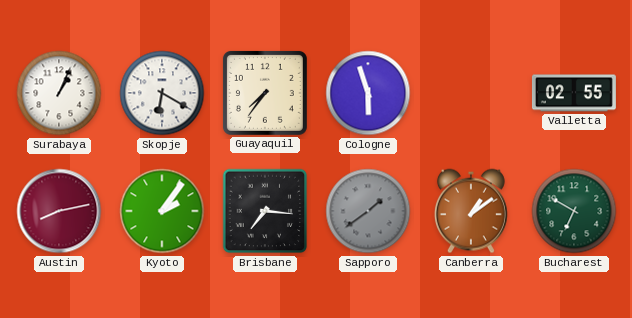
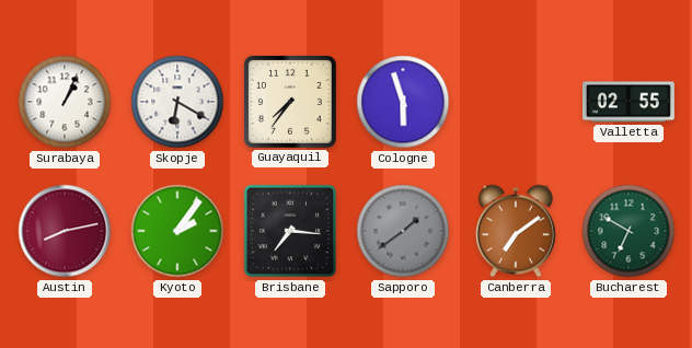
Canberra: 1:09 -> 7:09 (516, 231)
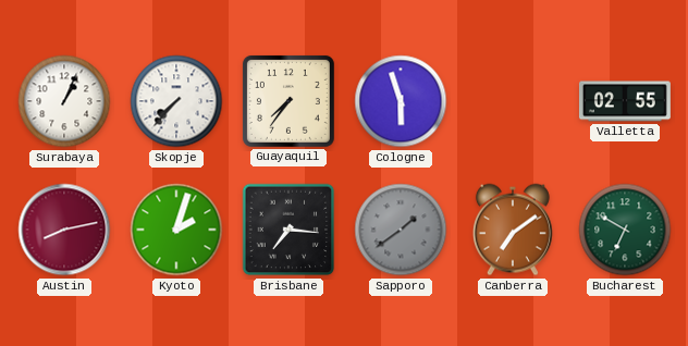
Skopje: 6:20 -> 7:37 (176, 101)
Kyoto: 2:06 -> 2:03 (176, 230)
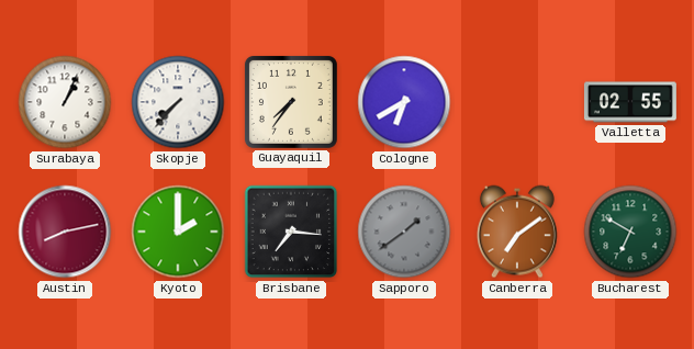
Cologne: 5:57 -> 6:40 (404, 102)
Kyoto: 2:03 -> 2:00 (178, 232)
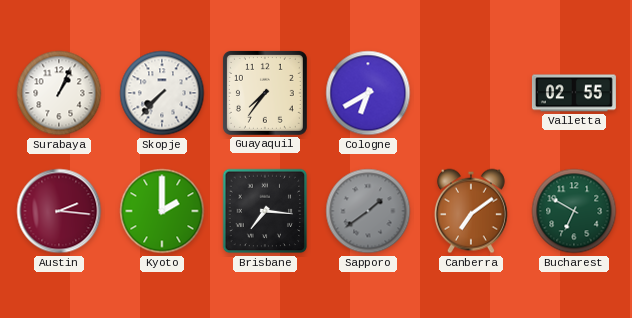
Austin: 8:13 -> 2:16 (59, 211)
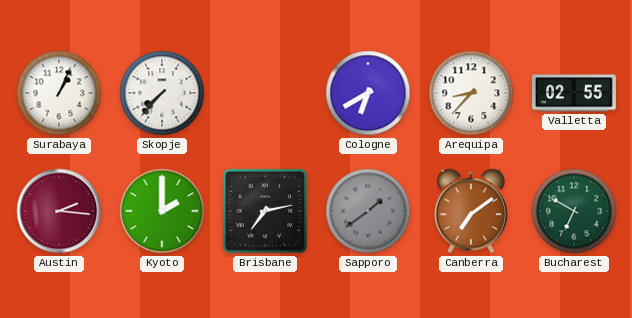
Guayaquil: 7:36 -> none (265, 93)
Arequipa: none -> 8:37 (471, 93)
Brisbane: 7:16 -> 7:13 (265, 211)
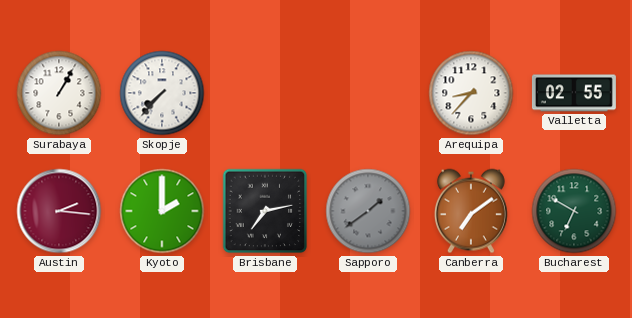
Surabaya: 1:04 -> 1:05 (59, 93)
Cologne: 6:40 -> none (368, 93)
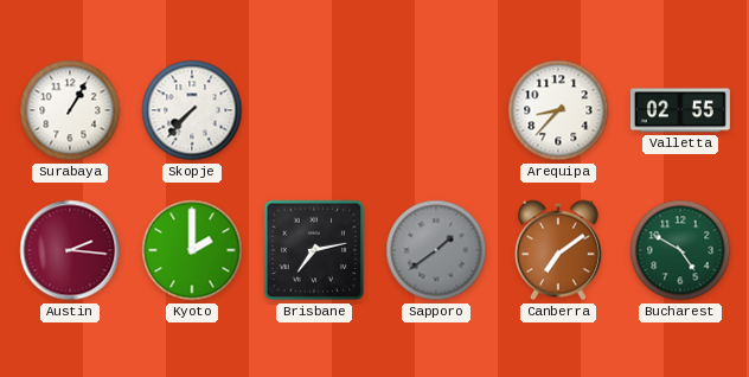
Bucharest: 6:50 -> 4:50 (680, 250)
